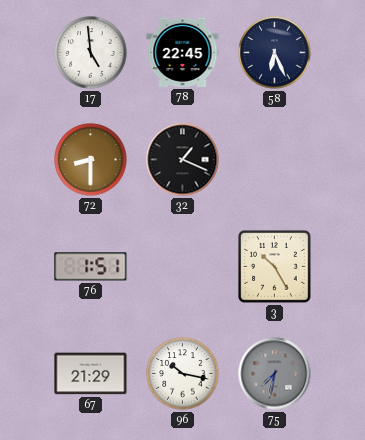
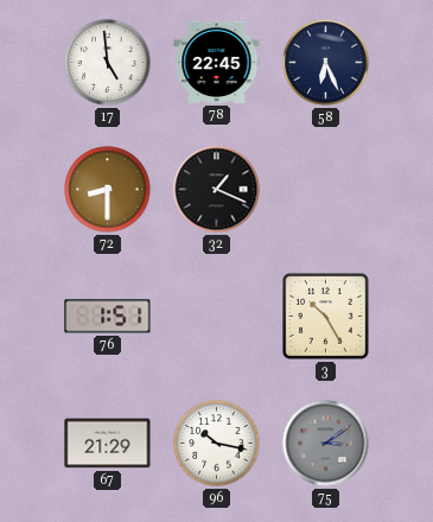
75: 7:32 -> 3:09 (326, 444)
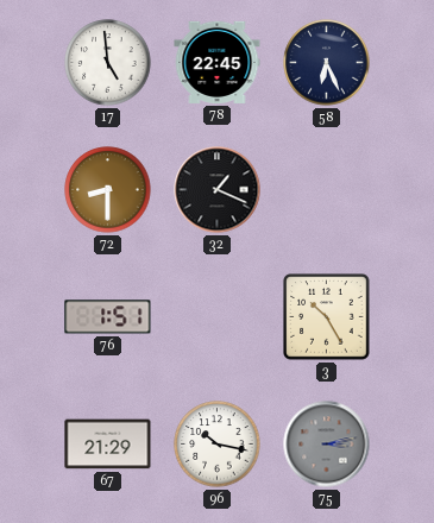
75: 3:09 -> 3:13 (327, 445)
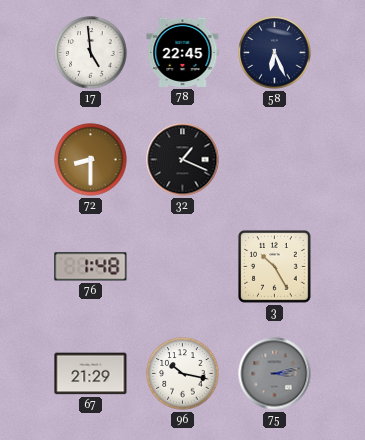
76: 1:51 -> 1:48 (91, 267)
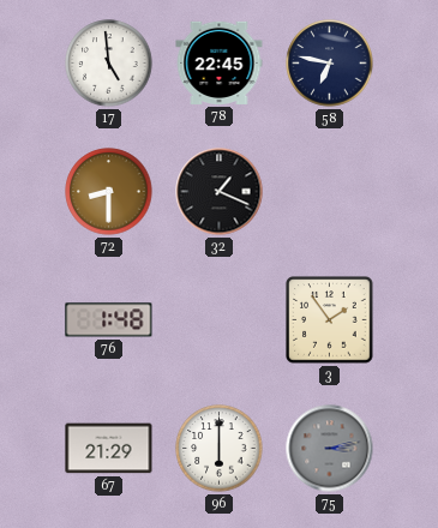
58: 6:26 -> 6:47 (330, 64)
3: 10:25 -> 1:54 (330, 320)
96: 10:17 -> 6:00 (220, 449)
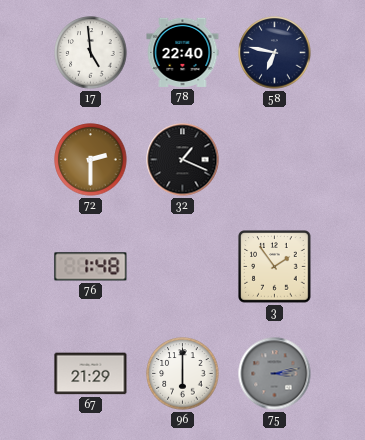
78: 22:45 -> 22:40 (183, 52)
72: 8:30 -> 2:30 (91, 160)
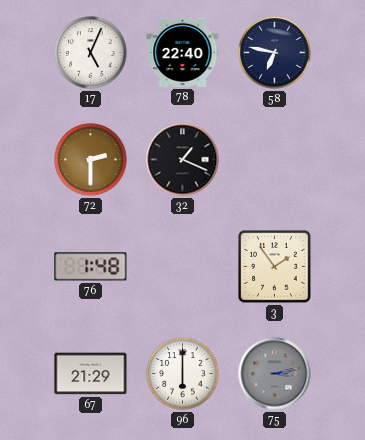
17: 4:59 -> 5:04 (91, 53)
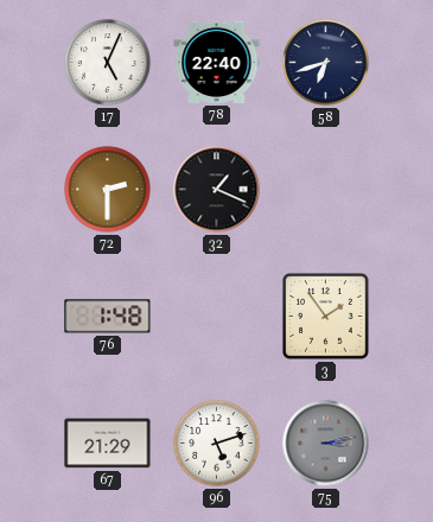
58: 6:47 -> 6:42 (326, 63)
96: 6:00 -> 5:12 (217, 444)
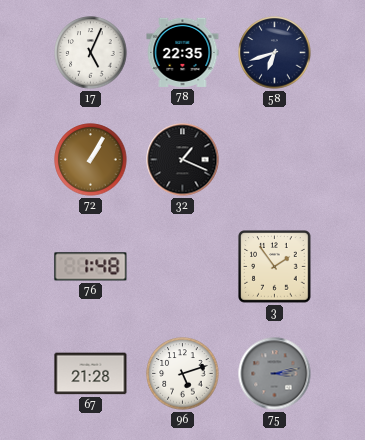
78: 22:40 -> 22:35 (183, 52)
72: 2:30 -> 1:05 (91, 160)
67: 21:29 -> 21:28 (91, 374)
